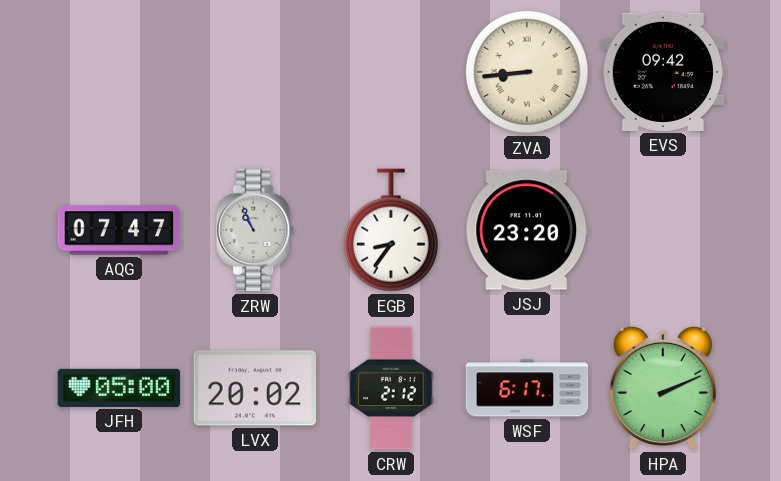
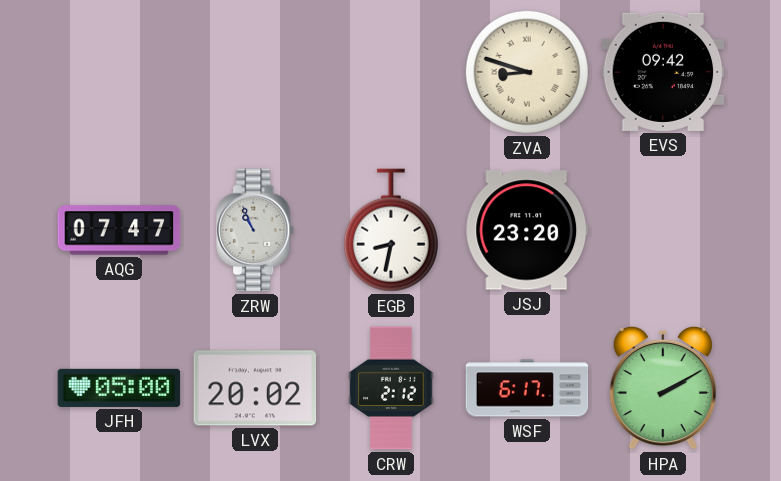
ZVA: 8:44 -> 8:48 (527, 72)
EGB: 8:36 -> 8:32 (391, 230)
HPA: 2:11 -> 2:10 (663, 388)
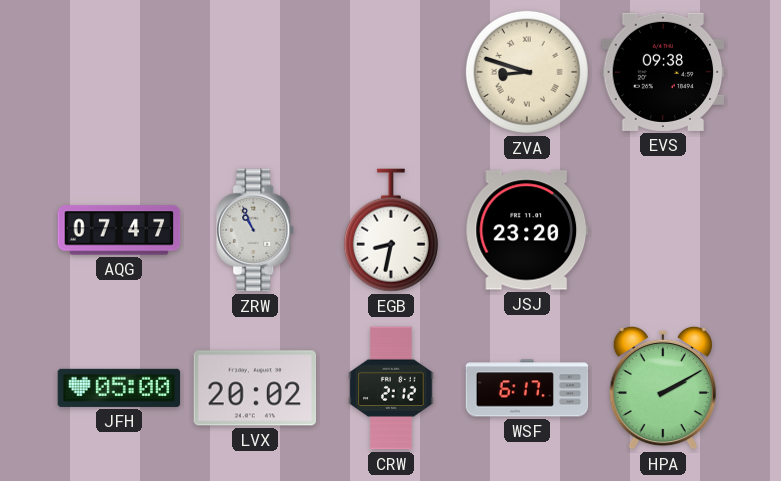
EVS: 09:42 -> 09:38 (663, 72)
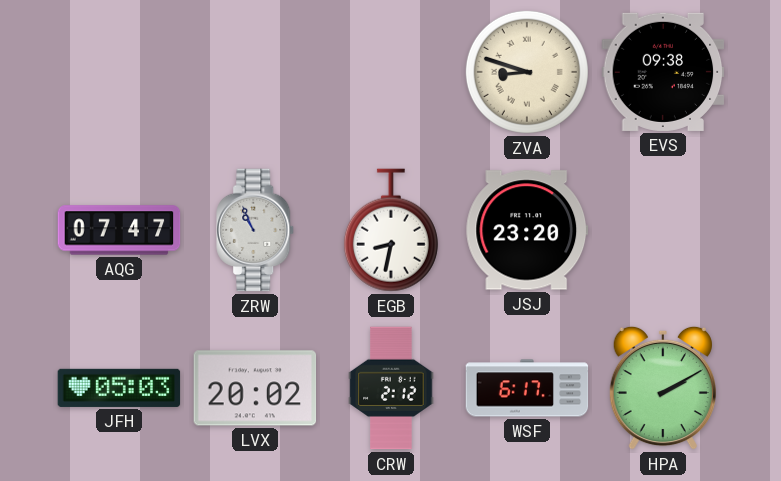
JFH: 05:00 -> 05:03 (119, 388)
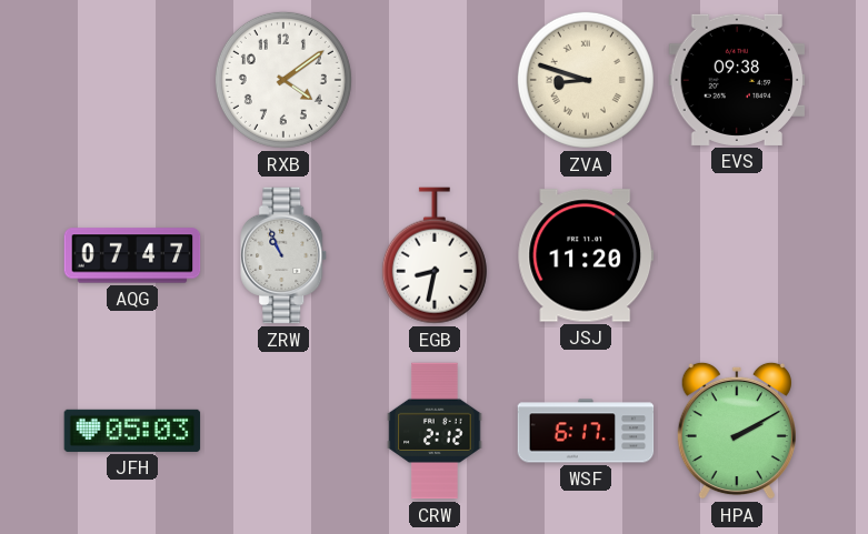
RXB: none -> 4:09 (283, 80)
JSJ: 23:20 -> 11:20 (586, 255)
LVX: 20:02 -> none (255, 388)
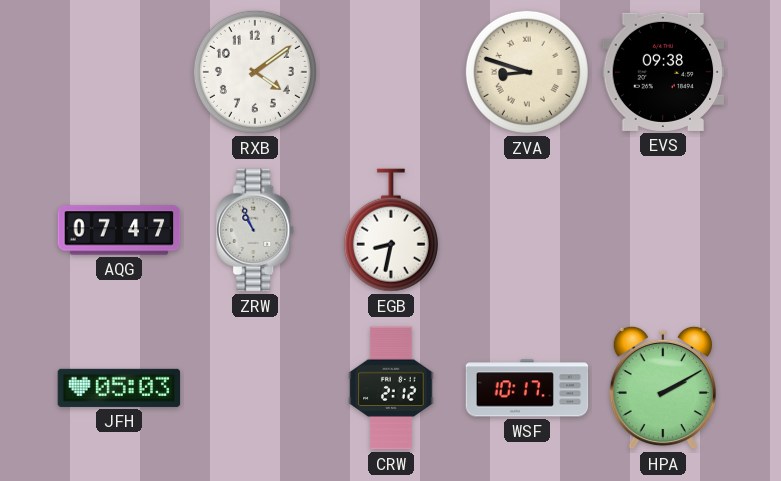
JSJ: 11:20 -> none (586, 255)
WSF: 6:17 -> 10:17 (527, 388)
